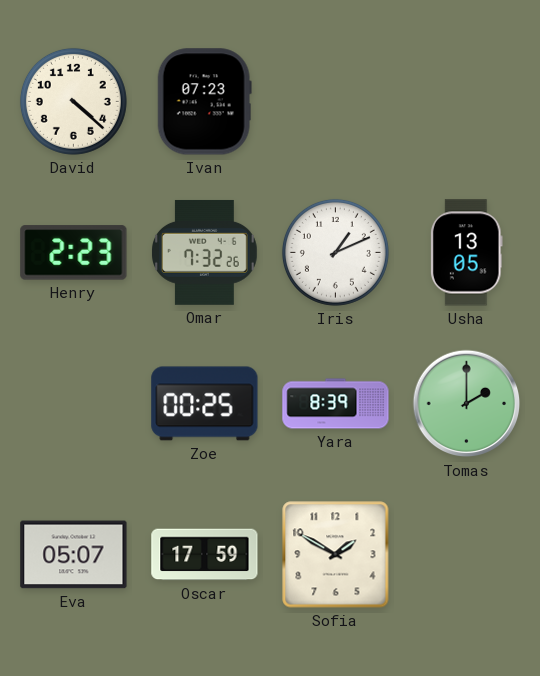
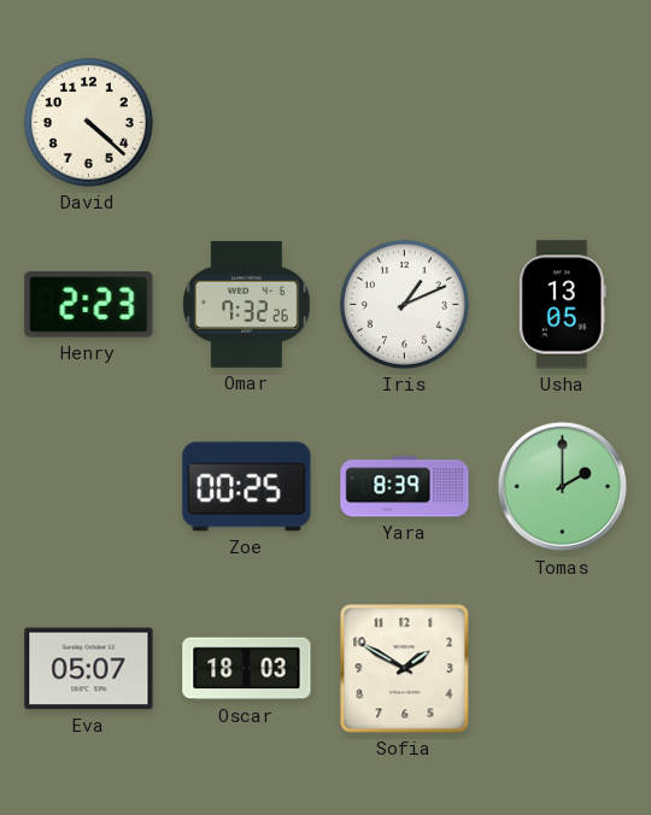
Ivan: 07:23 -> none (204, 102)
Oscar: 17:59 -> 18:03 (247, 669)
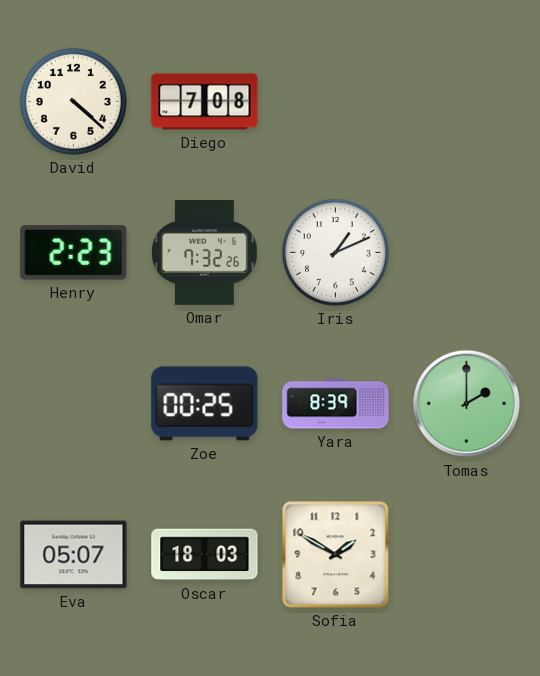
Diego: none -> 7:08 (205, 102)
Usha: 13:05 -> none (563, 305)
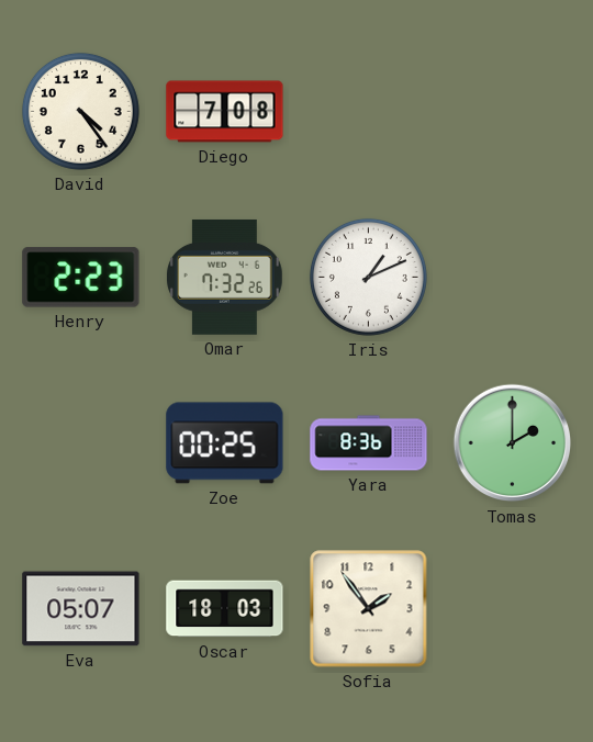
David: 4:22 -> 4:24 (80, 111)
Yara: 8:39 -> 8:36 (369, 443)
Sofia: 1:50 -> 1:54 (369, 609)
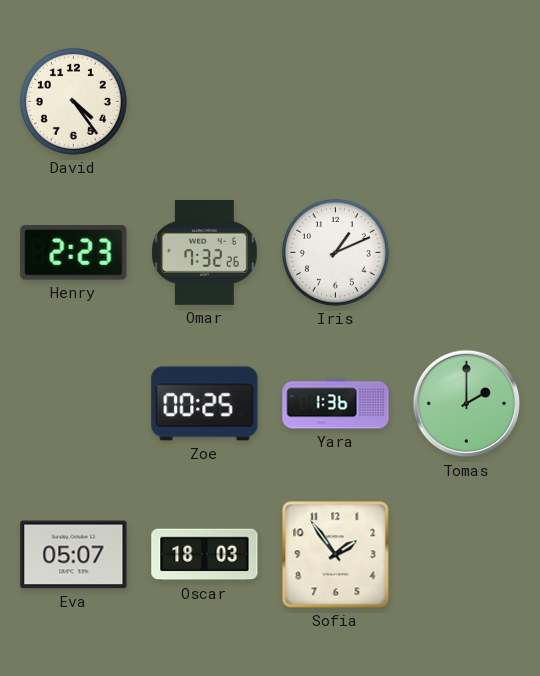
Diego: 7:08 -> none (225, 112)
Yara: 8:36 -> 1:36 (336, 404)
